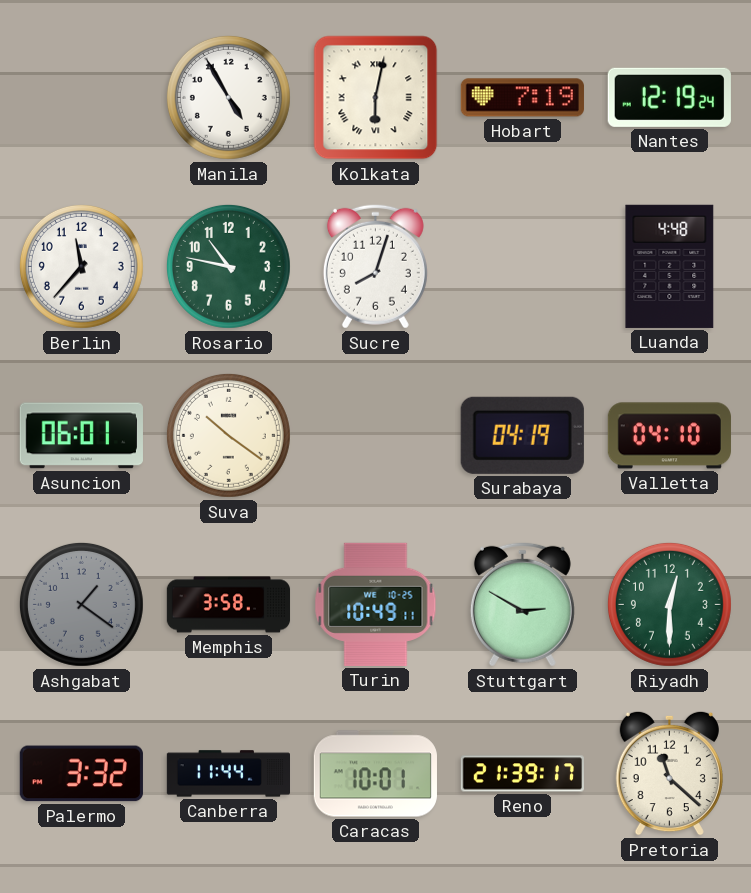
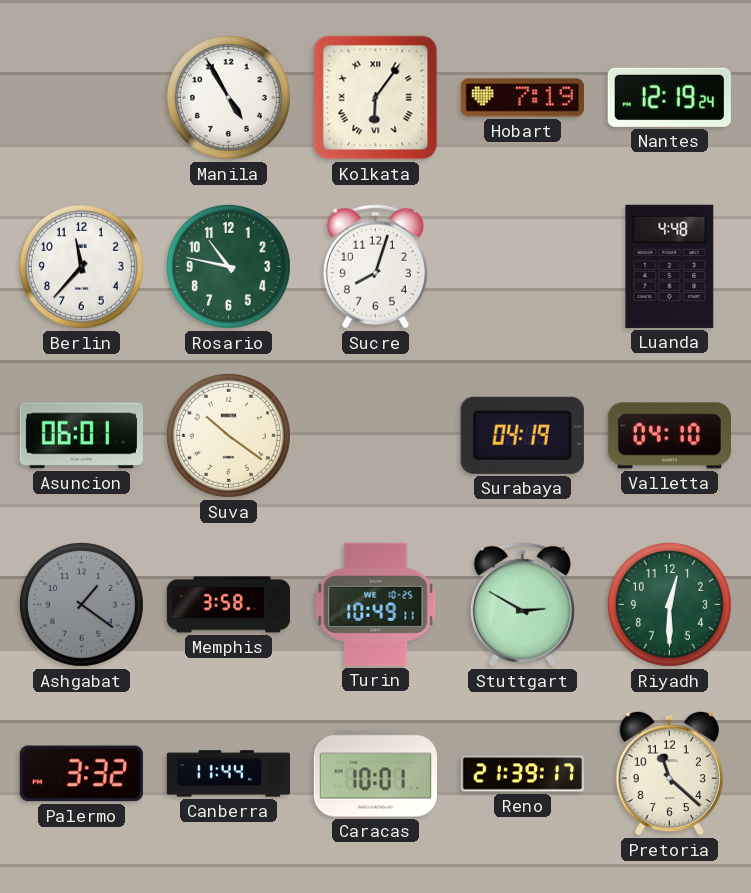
Kolkata: 6:02 -> 6:06 (376, 98)
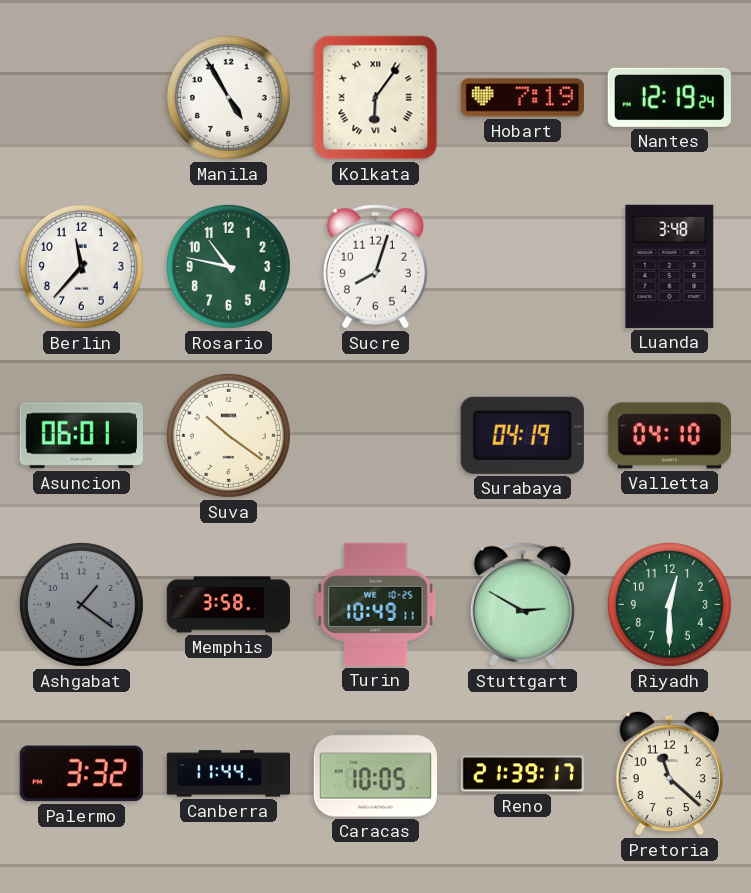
Luanda: 4:48 -> 3:48 (670, 266)
Caracas: 10:01 -> 10:05 (375, 774)
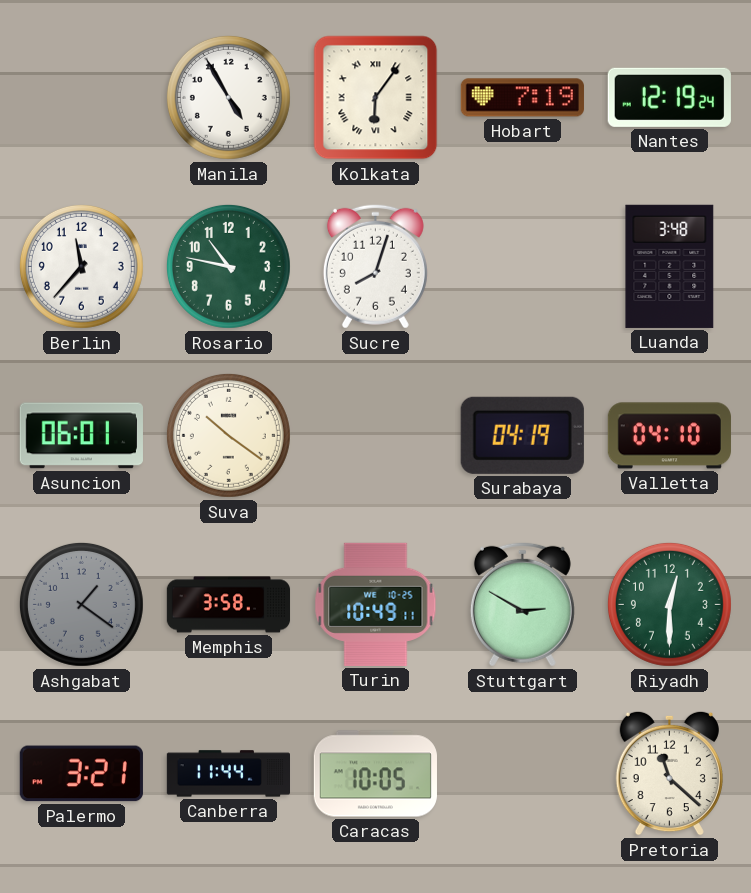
Palermo: 3:32 -> 3:21 (81, 774)
Reno: 21:39 -> none (522, 774)
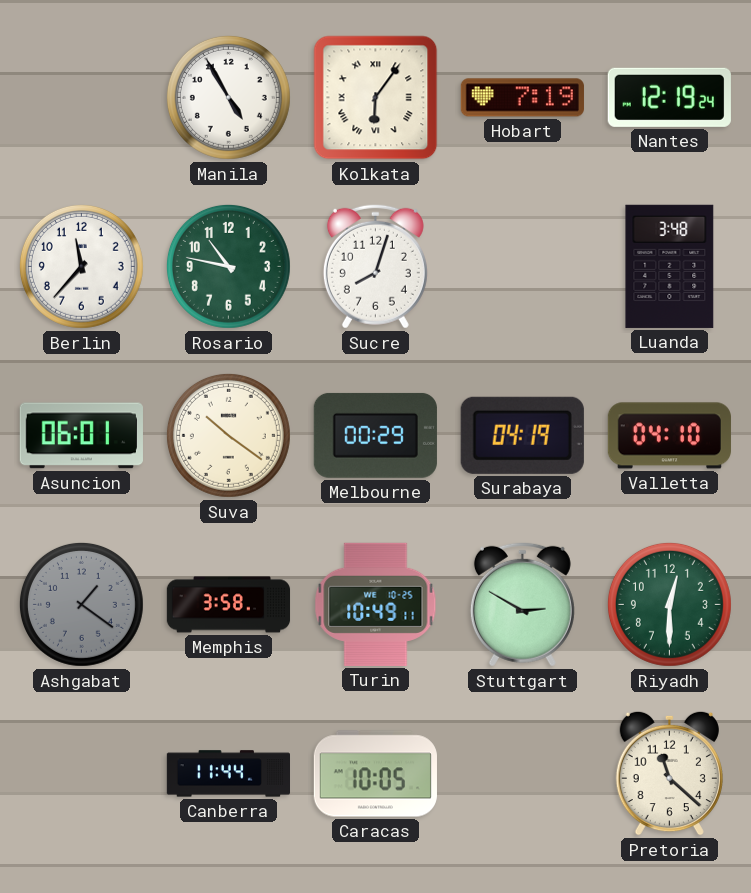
Melbourne: none -> 00:29 (375, 435)
Palermo: 3:21 -> none (81, 774)
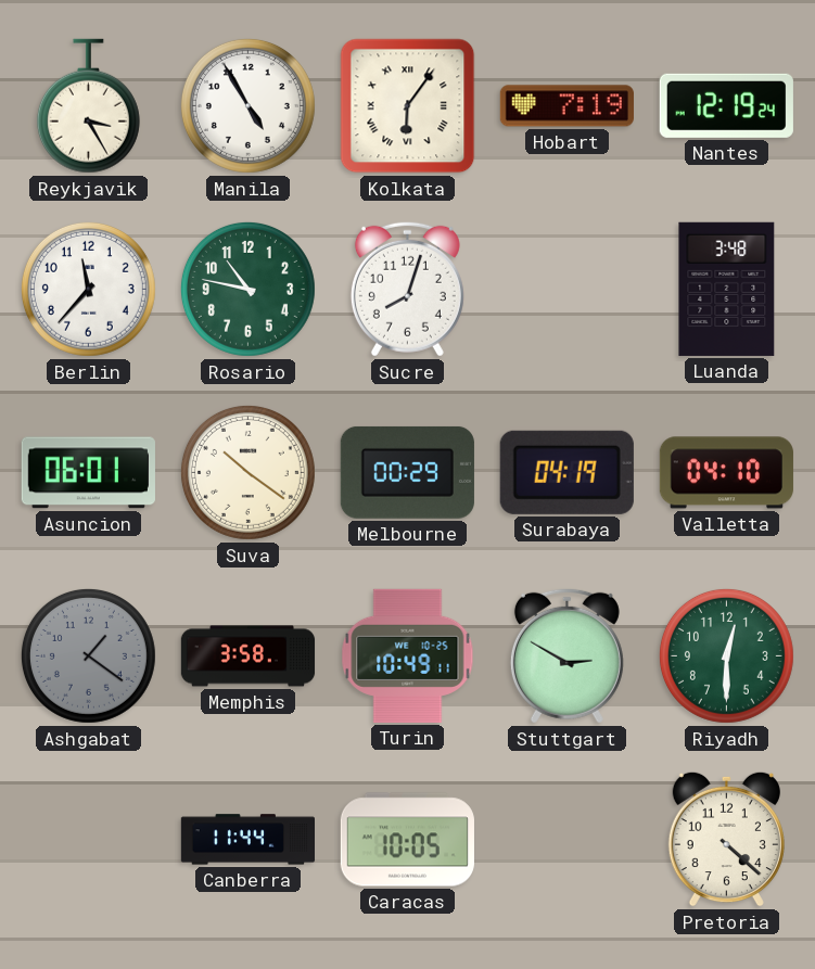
Reykjavik: none -> 3:25 (88, 106)
Pretoria: 11:22 -> 4:22 (726, 839)
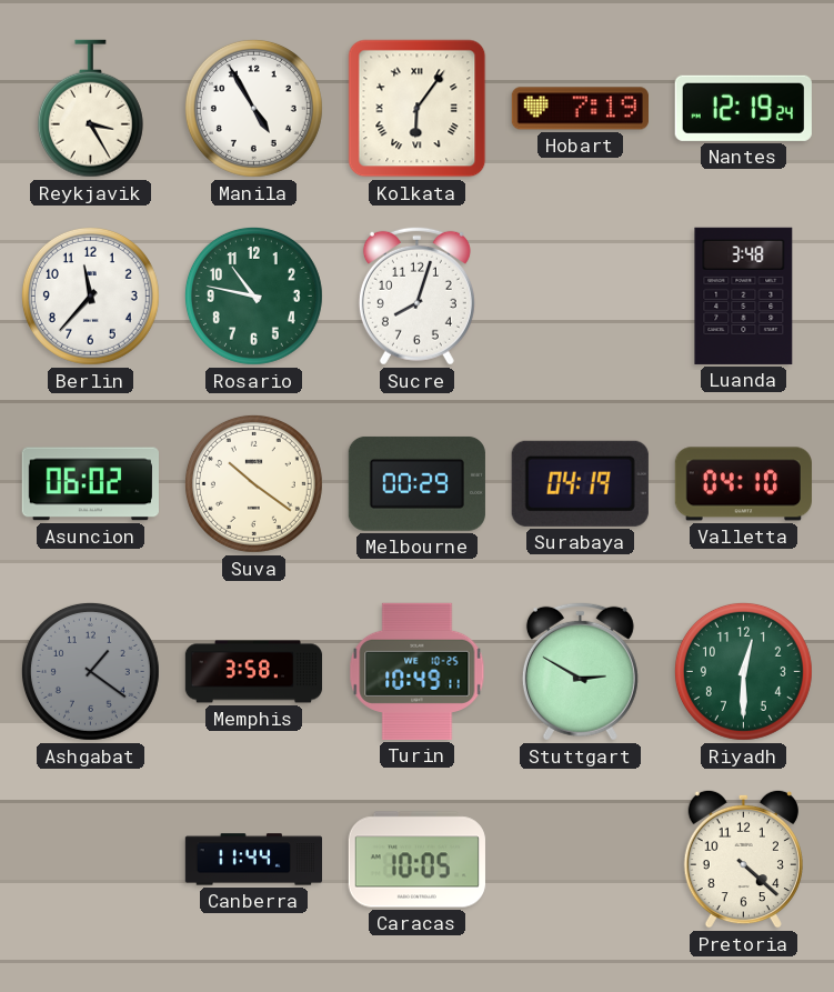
Asuncion: 06:01 -> 06:02 (90, 484)
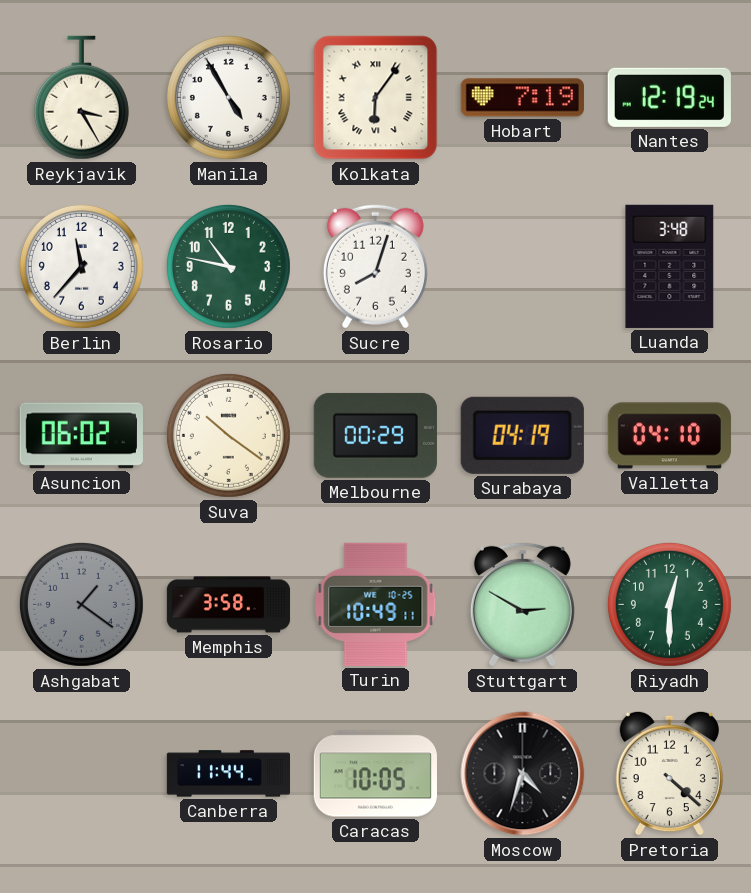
Moscow: none -> 4:33 (523, 774)
